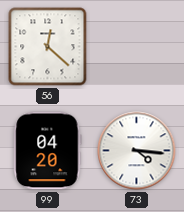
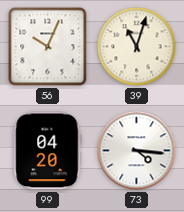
56: 12:22 -> 10:04 (48, 47)
39: none -> 11:03 (137, 47)
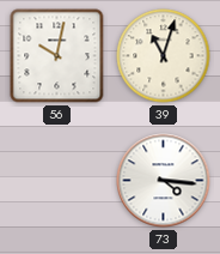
56: 10:04 -> 10:02 (57, 56)
99: 04:20 -> none (48, 151)
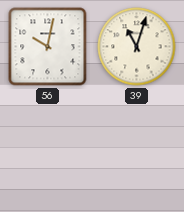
73: 4:16 -> none (164, 181)
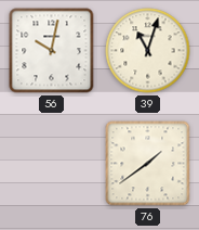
76: none -> 1:39 (148, 164)
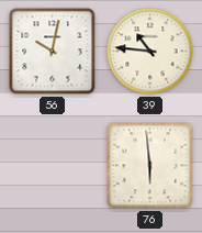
39: 11:03 -> 10:46 (150, 52)
76: 1:39 -> 5:59 (150, 166)
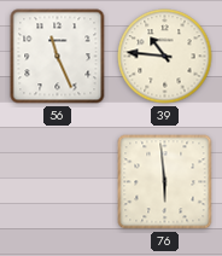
56: 10:02 -> 11:26 (58, 57)
